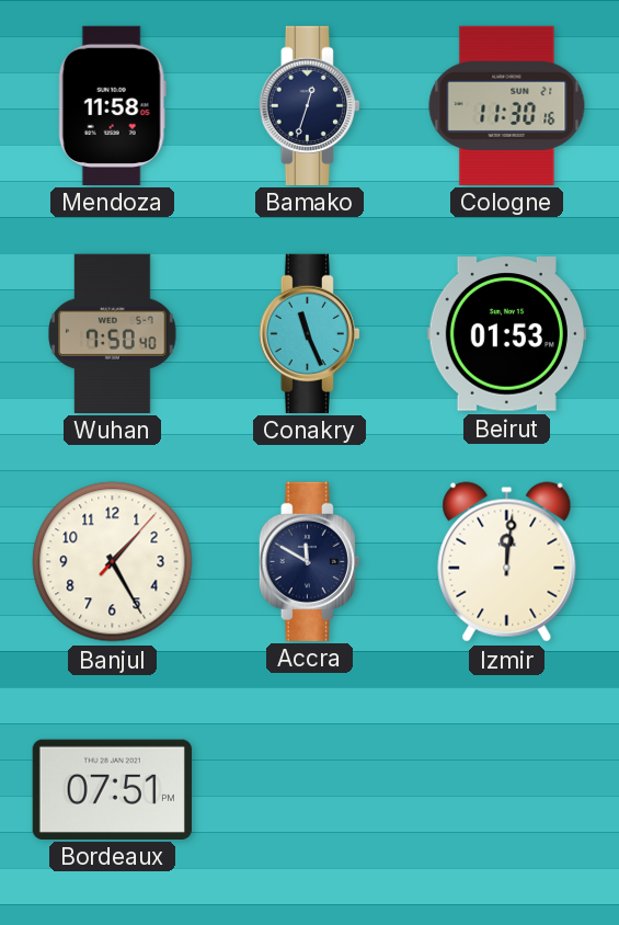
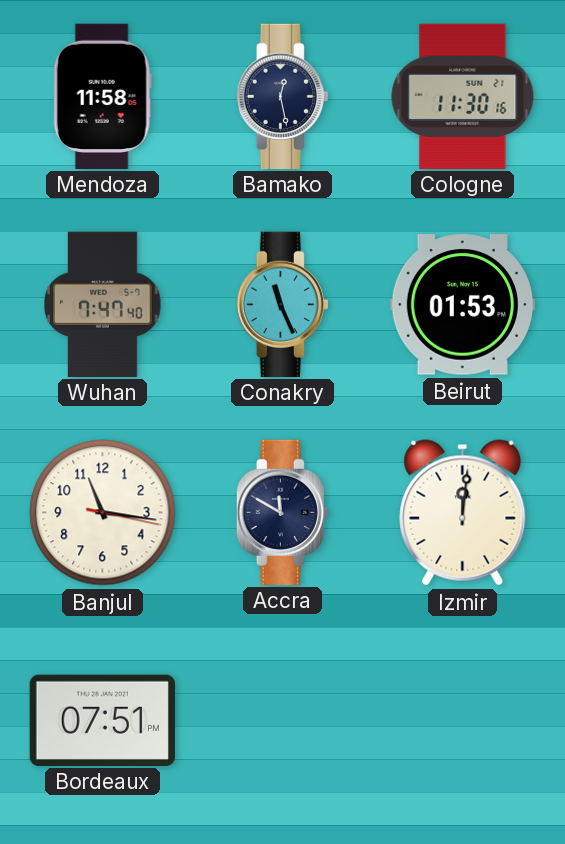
Bamako: 12:33 -> 12:28 (282, 96)
Wuhan: 7:50 -> 7:47 (103, 304)
Banjul: 1:25 -> 11:16 (103, 513)
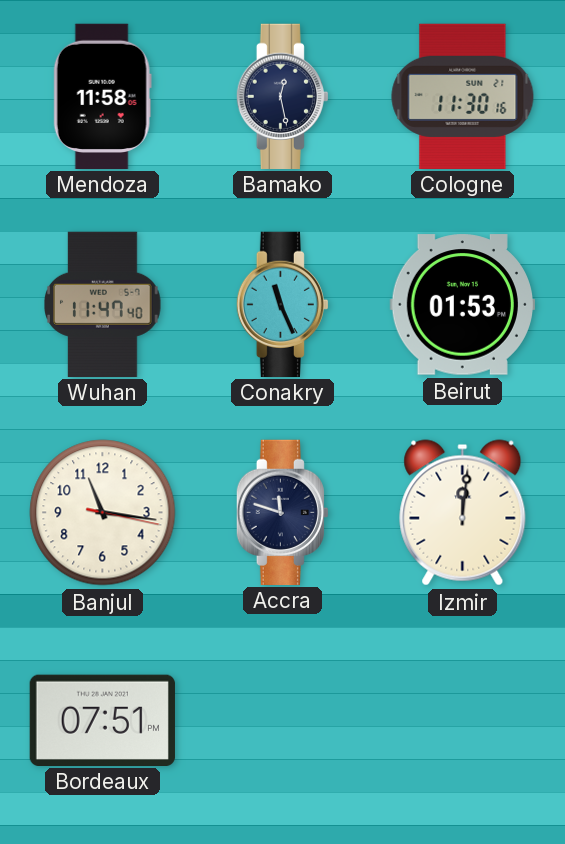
Wuhan: 7:47 -> 11:47 (103, 304)
Accra: 11:50 -> 11:48 (282, 512)
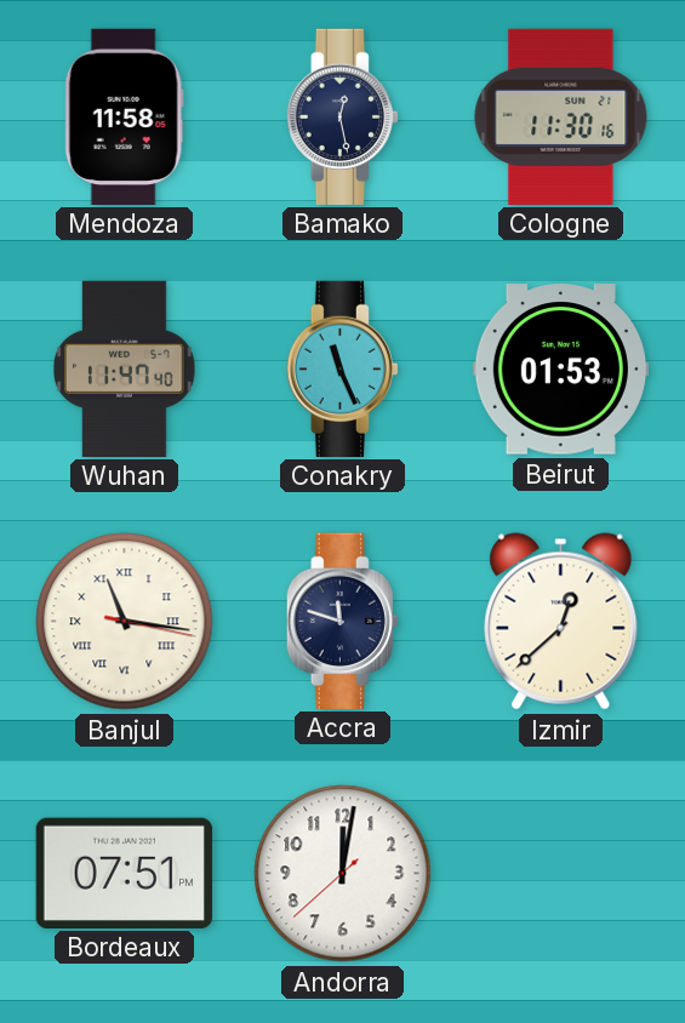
Banjul numerals: Arabic -> Roman (125, 622)
Izmir: 12:01 -> 12:38 (561, 622)
Andorra: none -> 12:01 (343, 874)
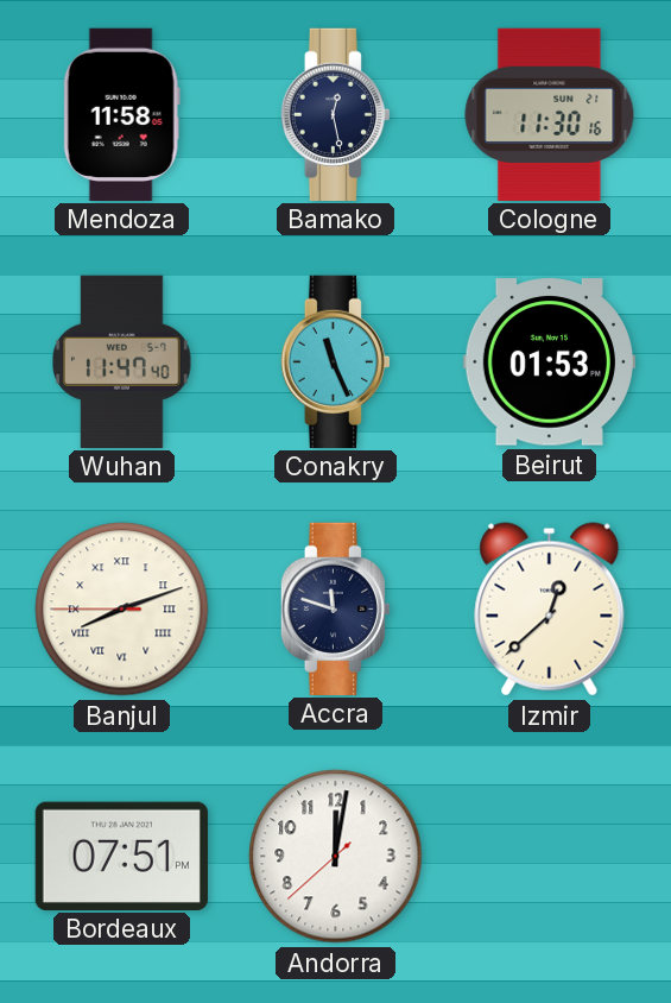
Banjul: 11:16 -> 8:11 (122, 610)
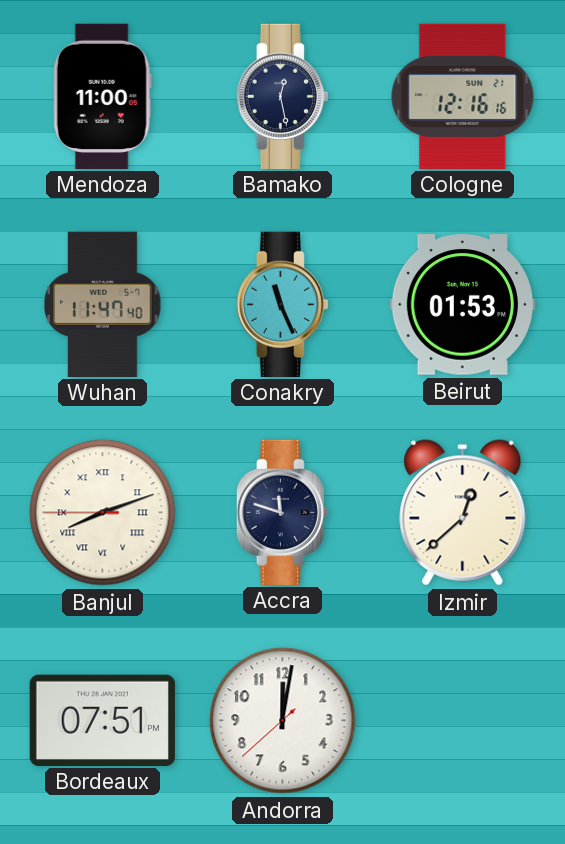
Mendoza: 11:58 -> 11:00 (102, 96)
Cologne: 11:30 -> 12:16 (463, 96)
